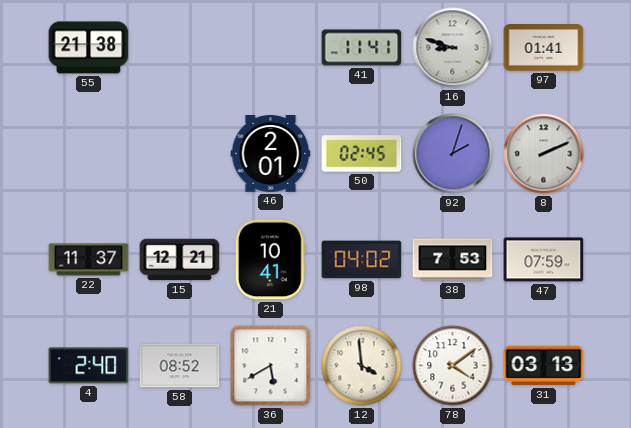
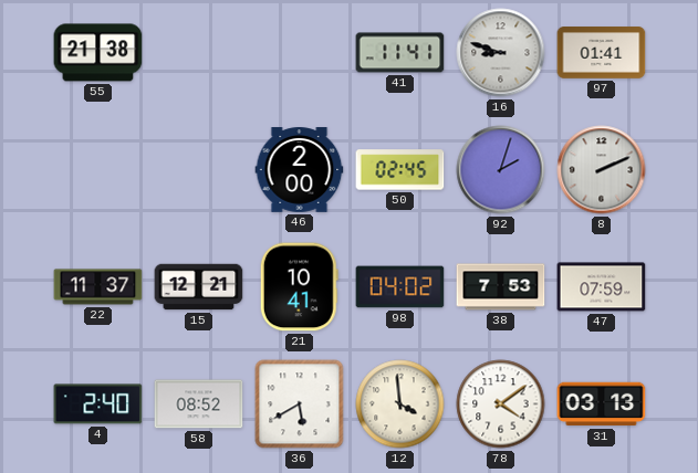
46: 2:01 -> 2:00 (300, 170)
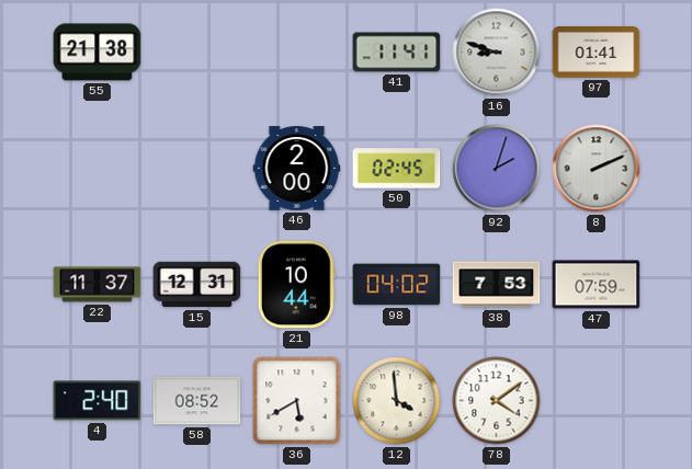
15: 12:21 -> 12:31 (197, 285)
21: 10:41 -> 10:44 (296, 285)
31: 03:13 -> none (602, 404)
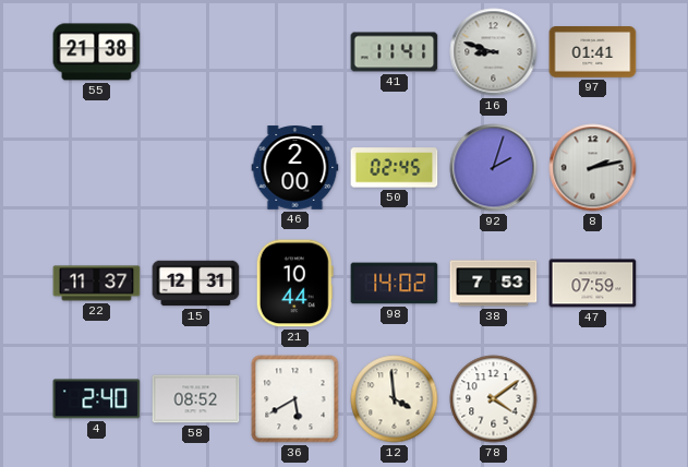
8: 2:11 -> 2:13 (593, 168)
98: 04:02 -> 14:02 (395, 284)
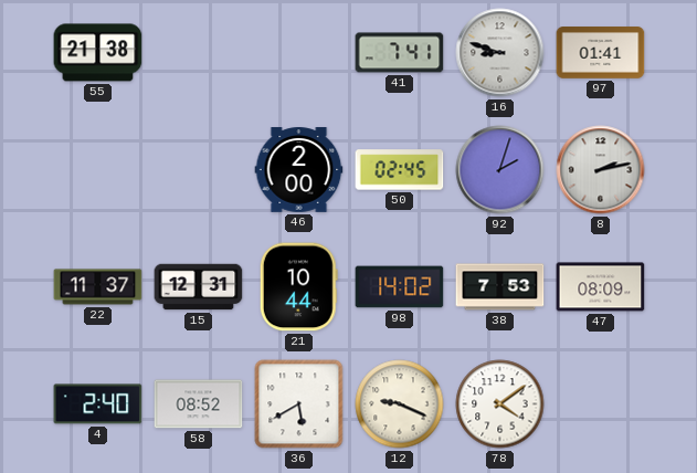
41: 11:41 -> 7:41 (400, 53)
47: 07:59 -> 08:09 (601, 287)
12: 3:59 -> 9:19 (400, 404)
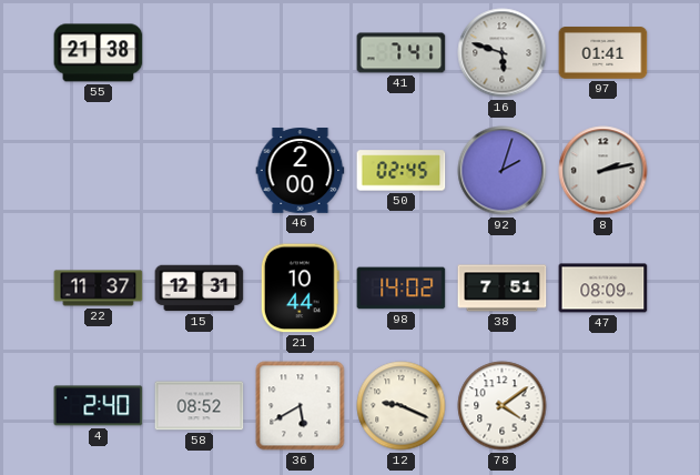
16: 8:48 -> 5:48 (503, 53)
38: 7:53 -> 7:51 (503, 289)
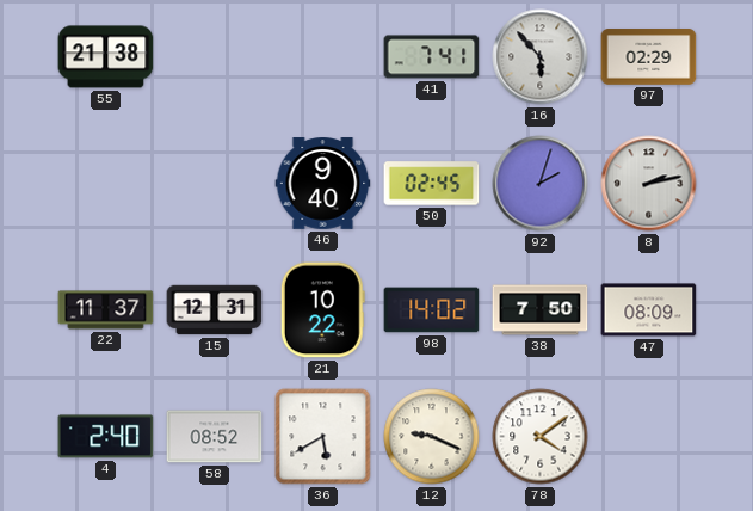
16: 5:48 -> 5:53 (541, 57)
97: 01:41 -> 02:29 (649, 57)
46: 2:00 -> 9:40 (323, 184)
21: 10:44 -> 10:22 (322, 310)
38: 7:51 -> 7:50 (541, 310)
